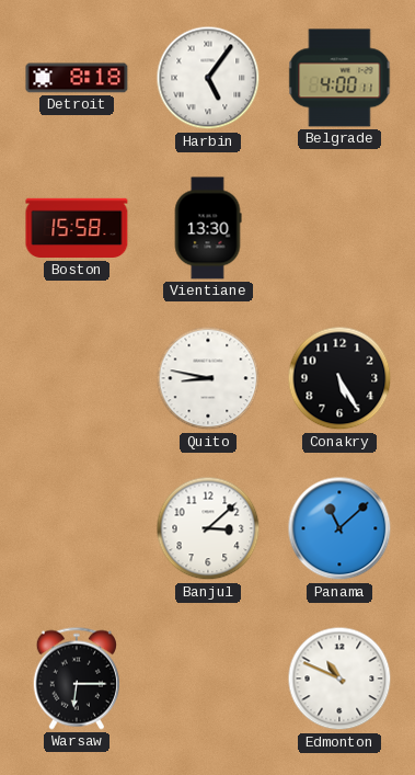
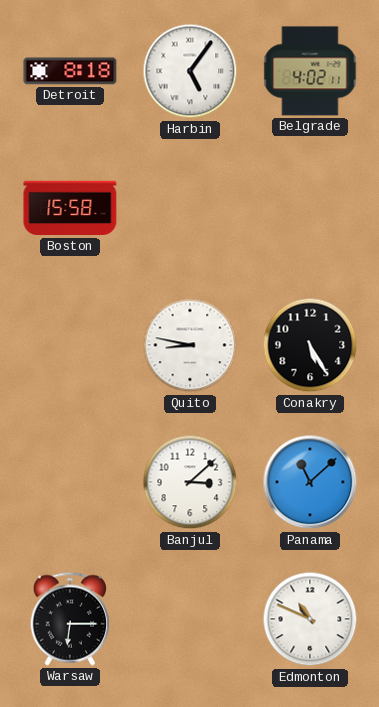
Belgrade: 4:00 -> 4:02 (310, 71)
Vientiane: 13:30 -> none (208, 228)
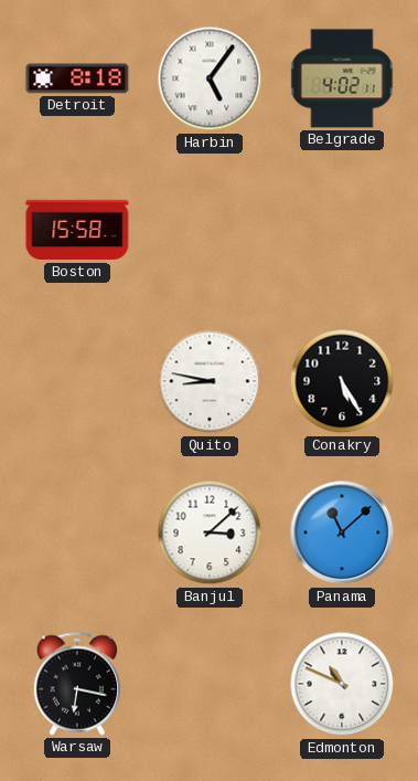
Warsaw: 6:15 -> 6:17 (77, 684)
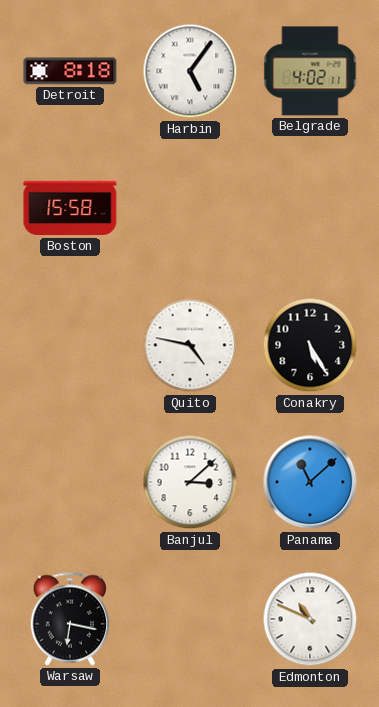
Quito: 8:47 -> 4:47 (190, 345)
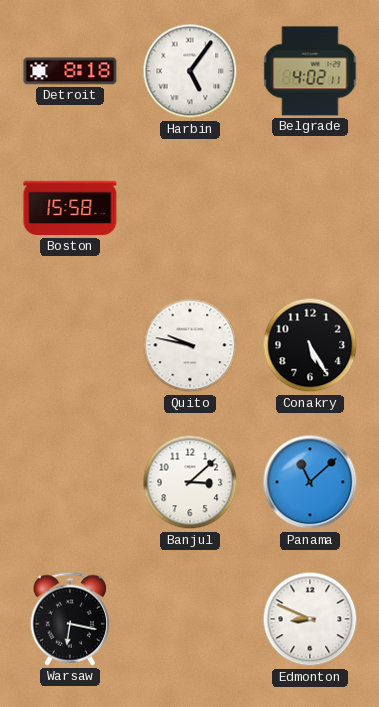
Quito: 4:47 -> 9:47 (190, 345)
Edmonton: 10:49 -> 8:49 (310, 619)
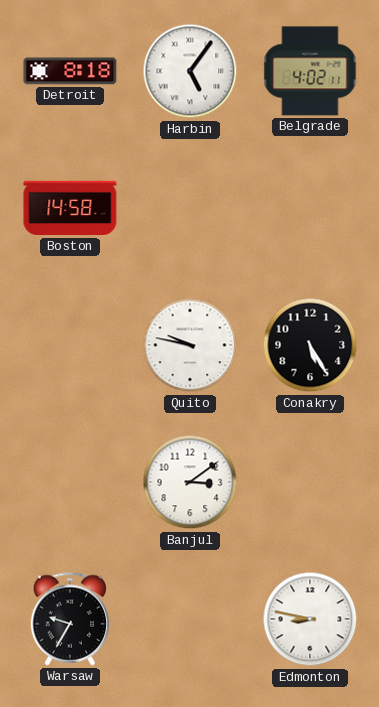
Boston: 15:58 -> 14:58 (70, 208)
Banjul: 3:08 -> 3:09 (190, 482)
Panama: 11:08 -> none (310, 482)
Warsaw: 6:17 -> 9:35 (70, 619)
Edmonton: 8:49 -> 8:47 (310, 619)
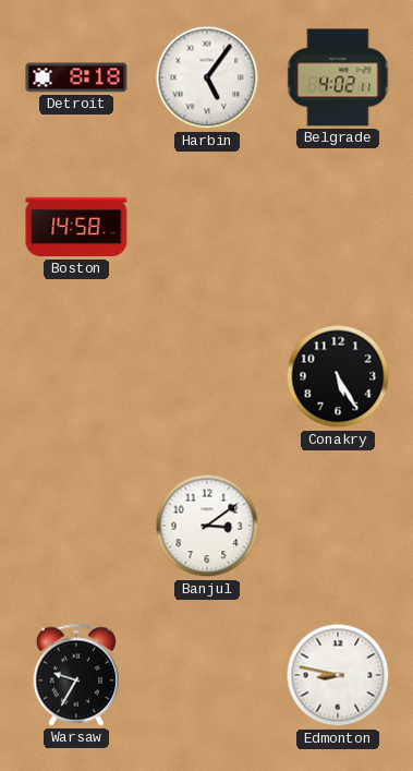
Quito: 9:47 -> none (190, 345)
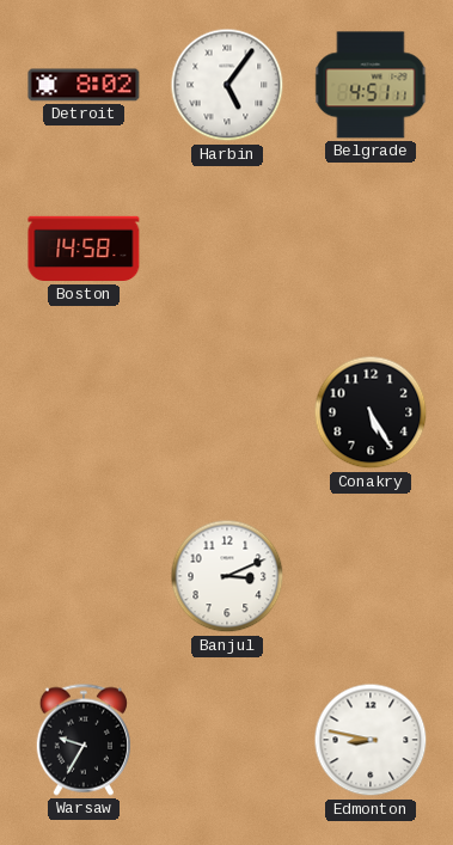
Detroit: 8:18 -> 8:02 (84, 85)
Belgrade: 4:02 -> 4:51 (371, 85)
Banjul: 3:09 -> 3:11 (227, 576)
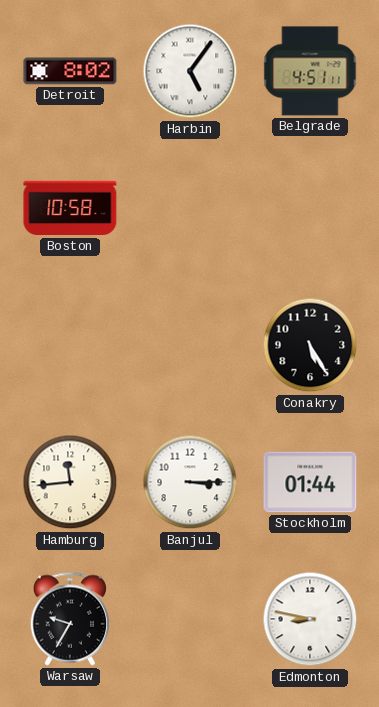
Boston: 14:58 -> 10:58 (70, 208)
Hamburg: none -> 11:44 (70, 482)
Banjul: 3:11 -> 3:15 (190, 482)
Stockholm: none -> 01:44 (310, 482)
